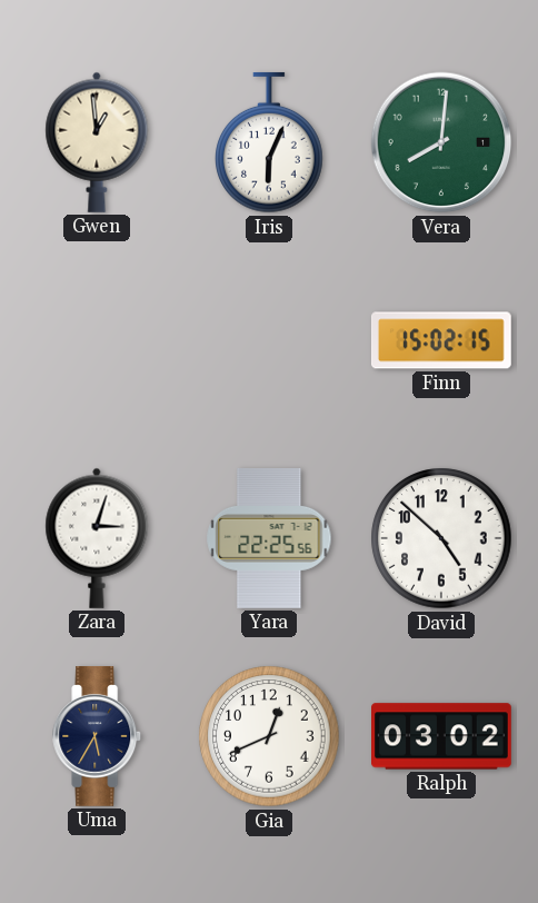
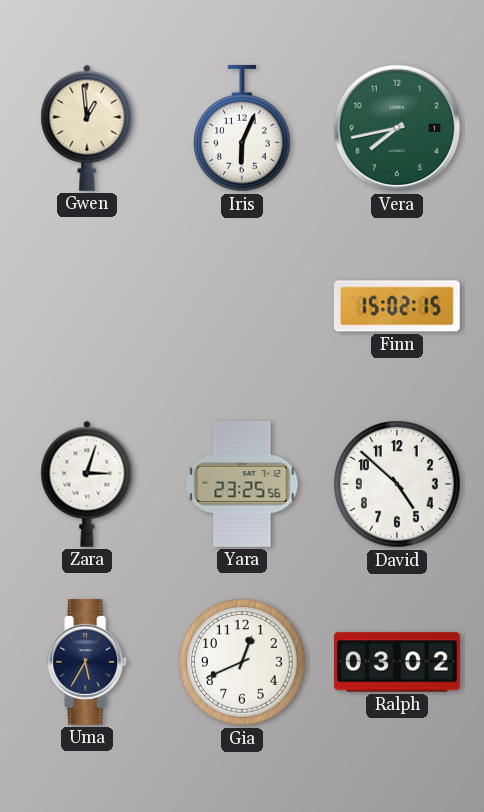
Vera: 8:01 -> 7:43 (397, 128)
Yara: 22:25 -> 23:25 (242, 484)
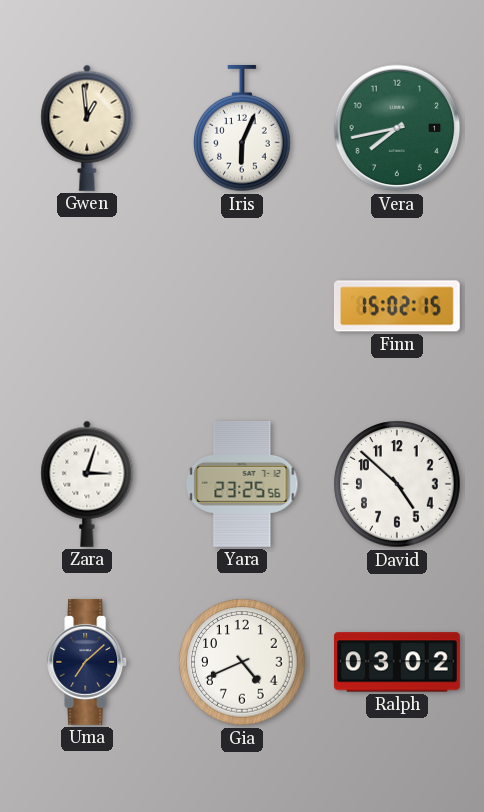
Uma: 5:35 -> 7:08 (88, 663)
Gia: 12:41 -> 4:41 (242, 662)
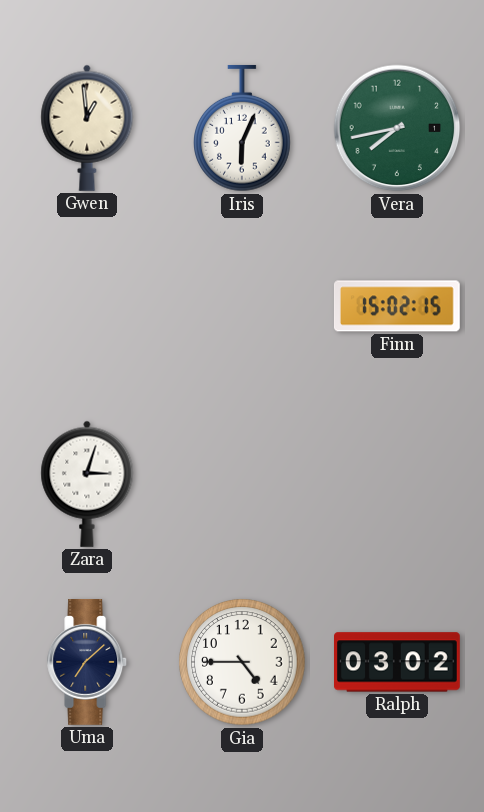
Yara: 23:25 -> none (242, 484)
David: 4:52 -> none (397, 484)
Gia: 4:41 -> 4:45 (242, 662)
